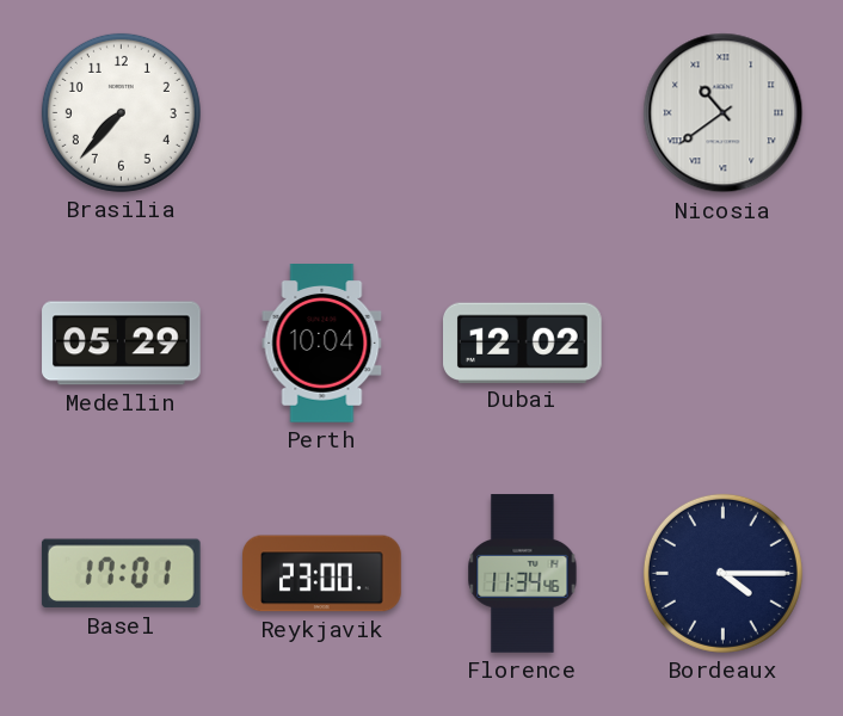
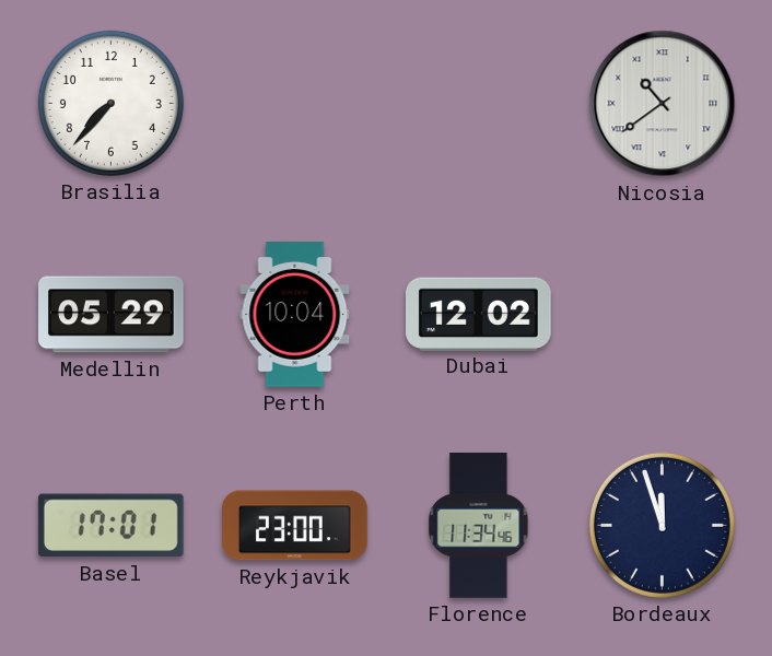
Bordeaux: 4:15 -> 11:57 (662, 525)
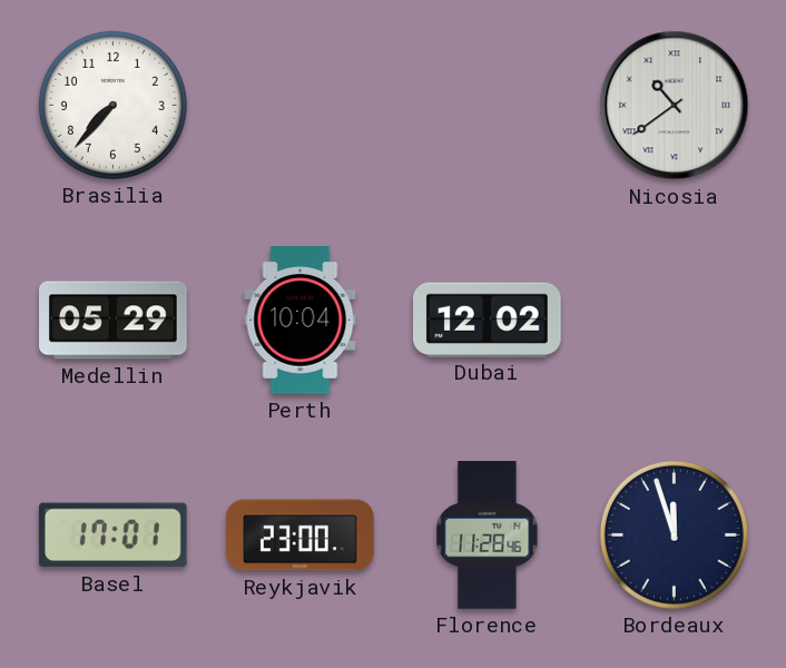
Florence: 11:34 -> 11:28 (488, 536)
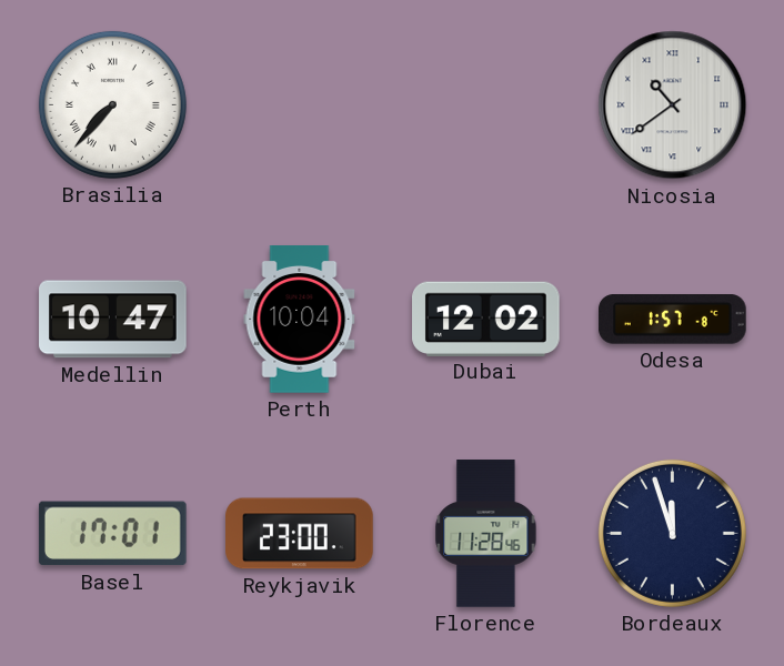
Brasilia numerals: Arabic -> Roman (112, 104)
Medellin: 05:29 -> 10:47 (113, 320)
Odesa: none -> 1:57 (673, 320)
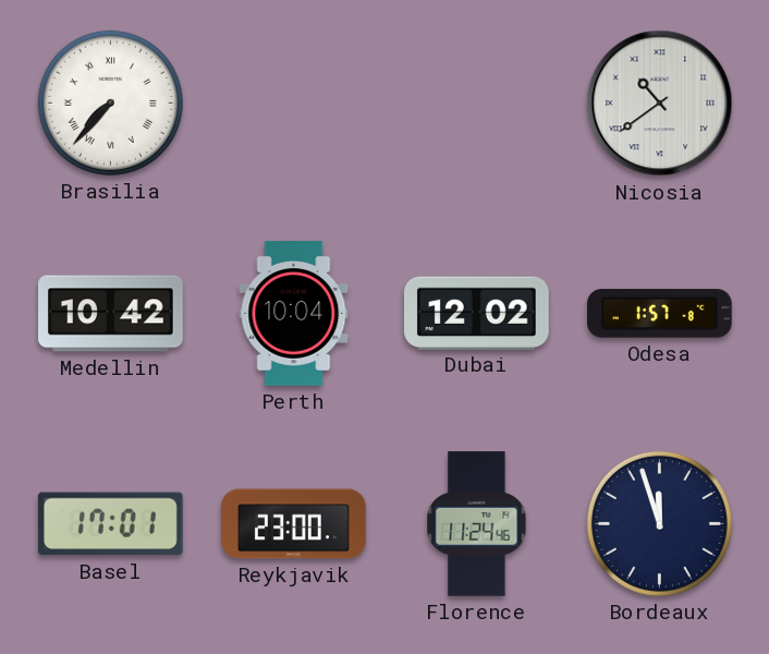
Medellin: 10:47 -> 10:42 (111, 314)
Florence: 11:28 -> 11:24 (477, 524)
